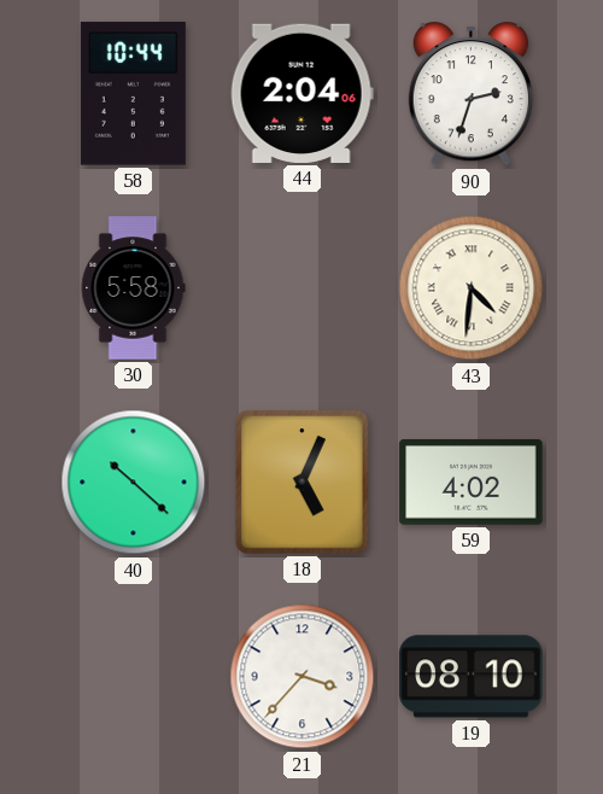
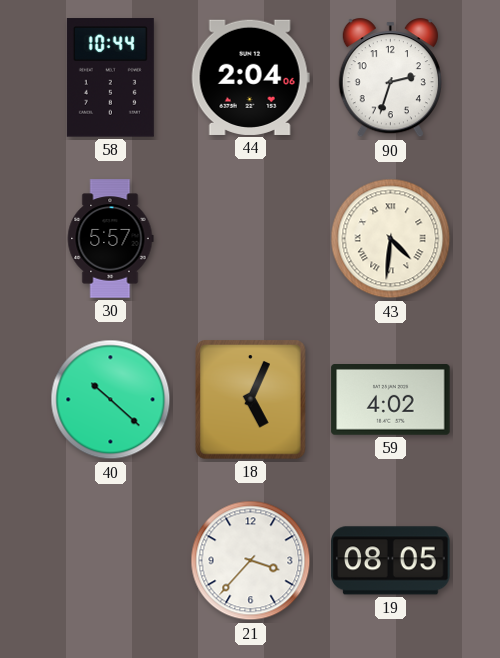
30: 5:58 -> 5:57 (110, 239)
19: 08:10 -> 08:05 (391, 561)
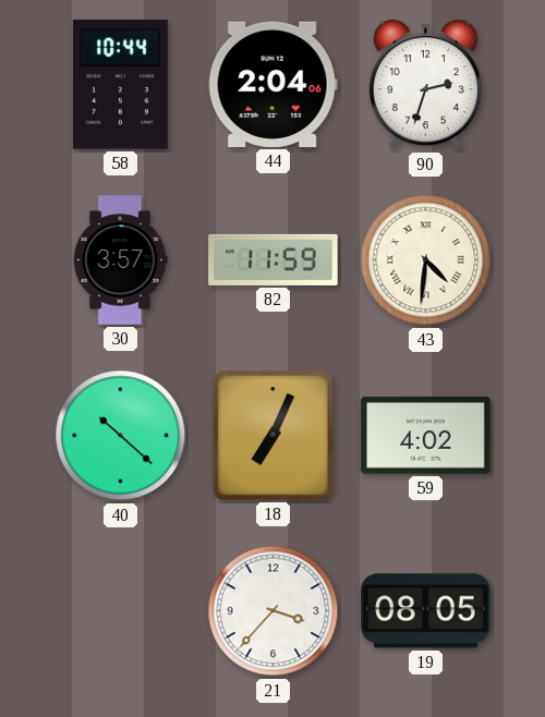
30: 5:57 -> 3:57 (120, 260)
82: none -> 11:59 (274, 259)
18: 5:04 -> 7:04 (274, 436)
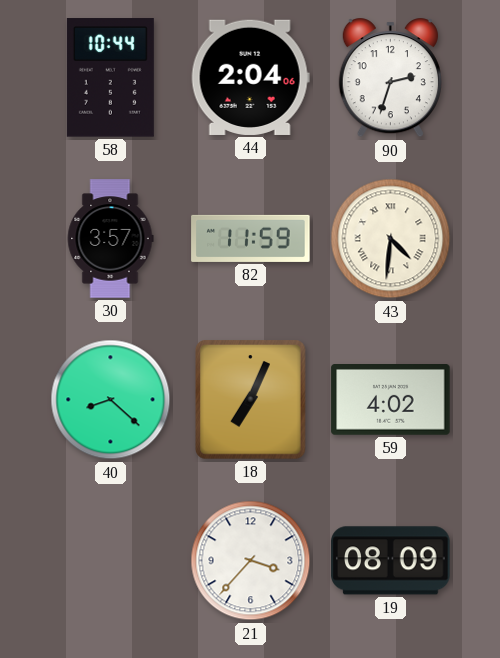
40: 10:22 -> 8:22 (111, 400)
19: 08:05 -> 08:09 (391, 561)
